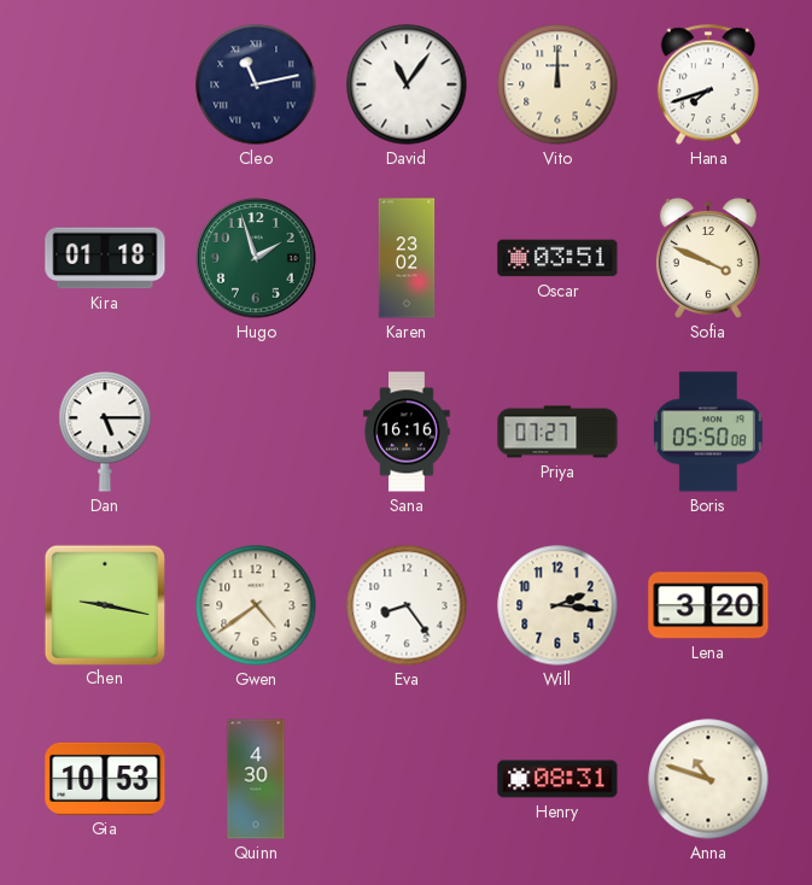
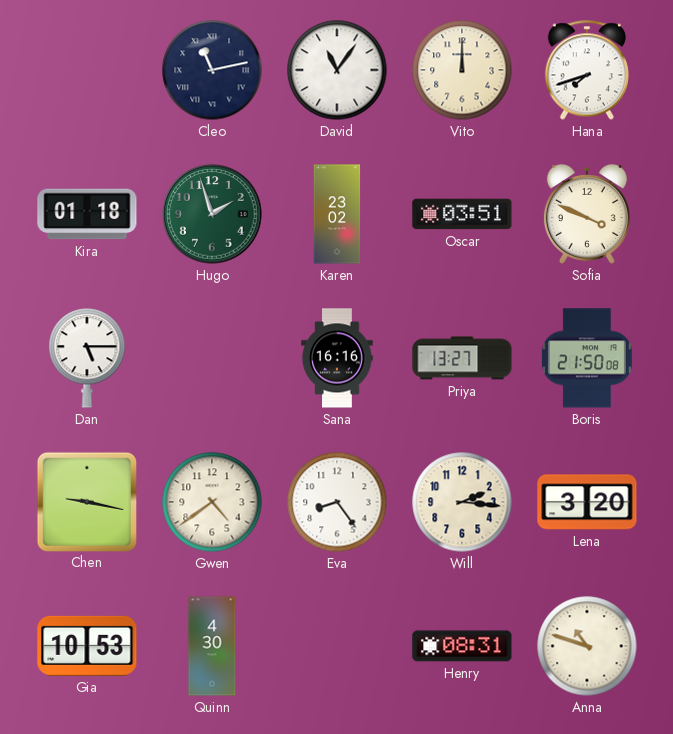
Priya: 07:27 -> 13:27 (462, 358)
Boris: 05:50 -> 21:50 (587, 358)
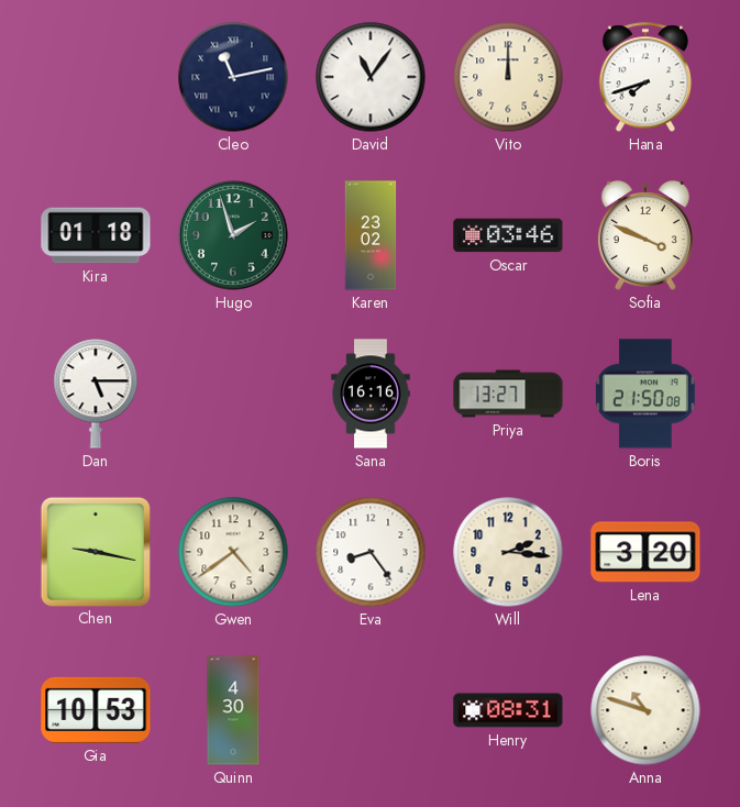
Oscar: 03:51 -> 03:46 (508, 235)
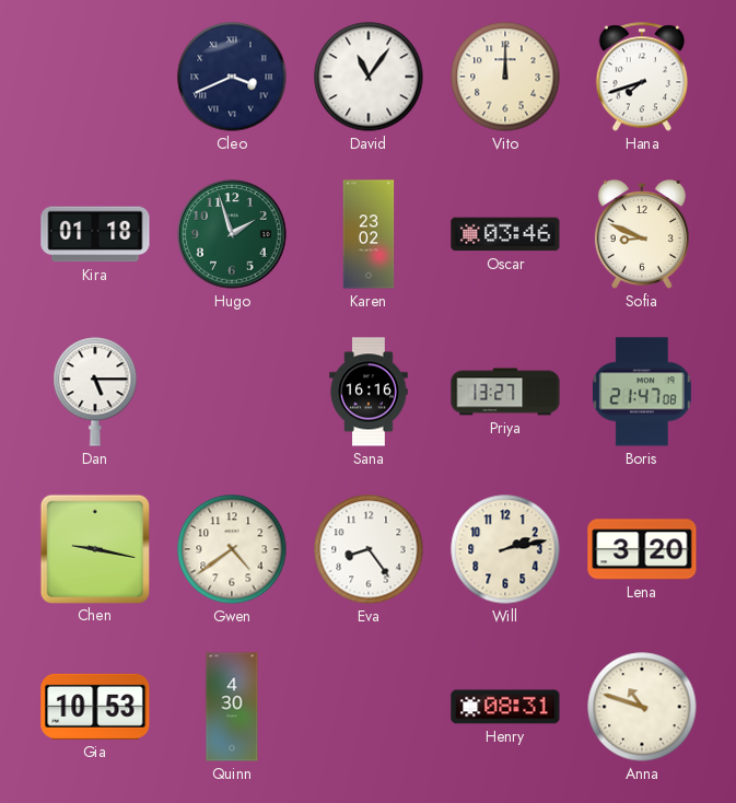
Cleo: 11:13 -> 3:41 (232, 77)
Sofia: 3:49 -> 8:49 (642, 234)
Boris: 21:50 -> 21:47 (642, 392)
Will: 2:16 -> 2:13 (505, 549)
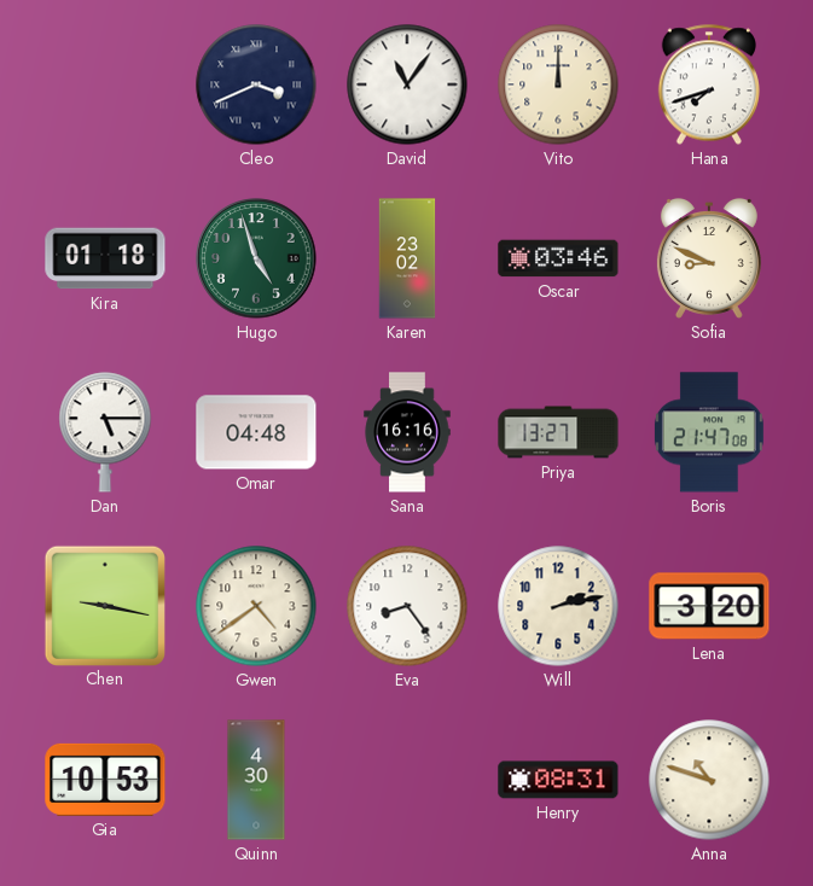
Hugo: 1:57 -> 4:57 (256, 258)
Omar: none -> 04:48 (256, 432)
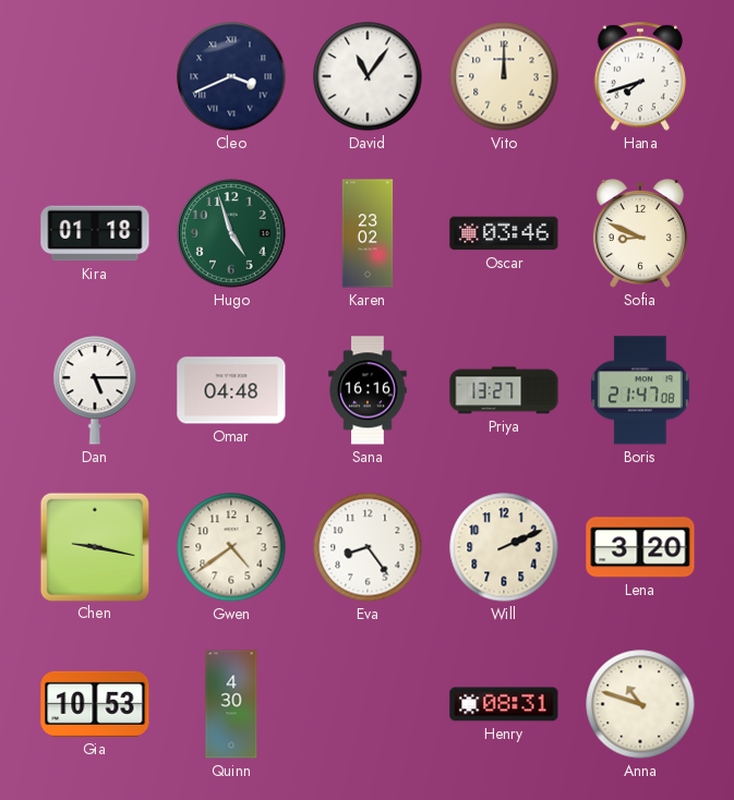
Will: 2:13 -> 2:11 (504, 547)
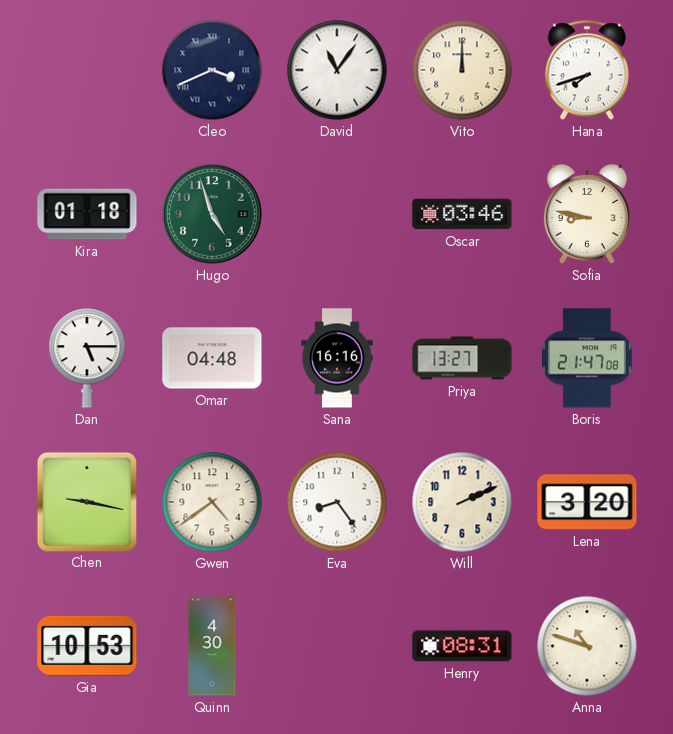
Karen: 23:02 -> none (368, 233)
Sofia: 8:49 -> 8:47 (587, 214)
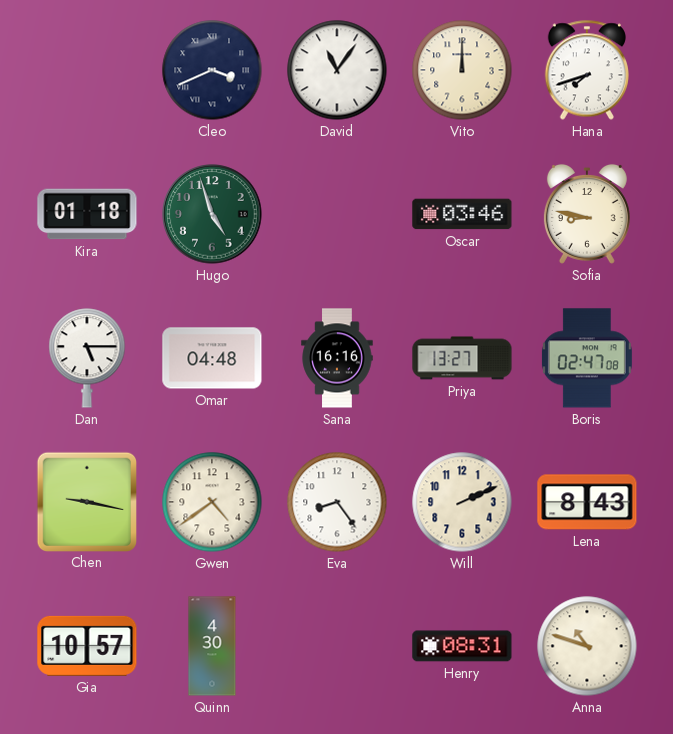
Boris: 21:47 -> 02:47 (587, 358)
Lena: 3:20 -> 8:43 (587, 502)
Gia: 10:53 -> 10:57 (87, 646)
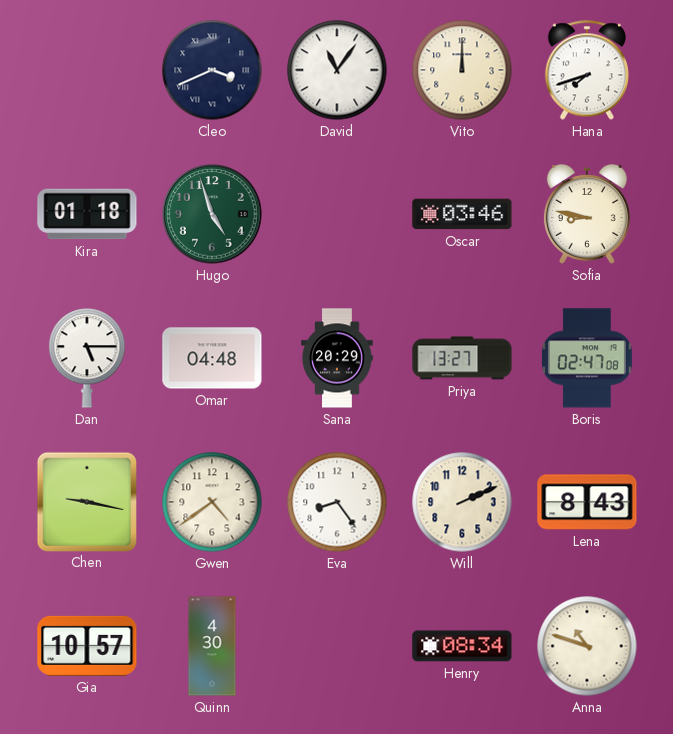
Sana: 16:16 -> 20:29 (337, 358)
Henry: 08:31 -> 08:34 (462, 646)
